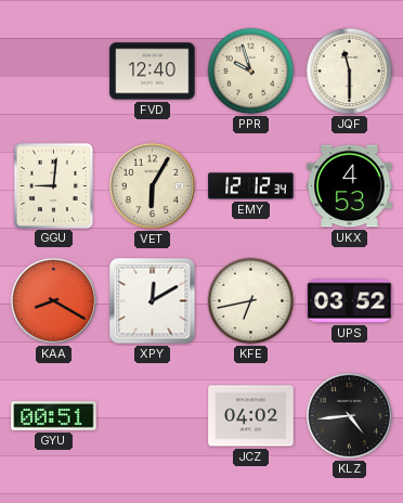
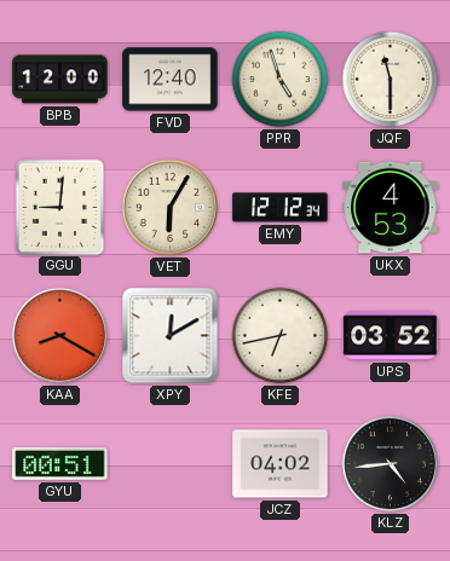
BPB: none -> 12:00 (60, 80)
PPR: 9:57 -> 4:57 (281, 80)
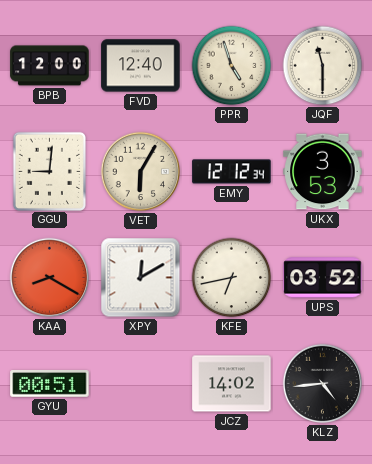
UKX: 4:53 -> 3:53 (323, 172)
JCZ: 04:02 -> 14:02 (232, 384)
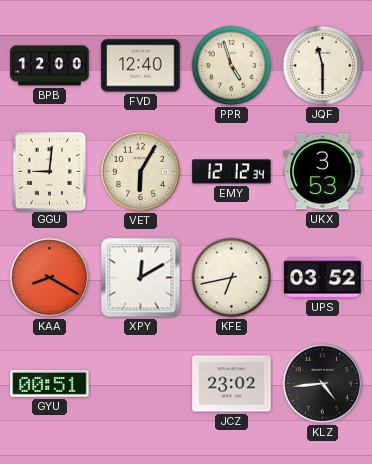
JCZ: 14:02 -> 23:02 (232, 384)
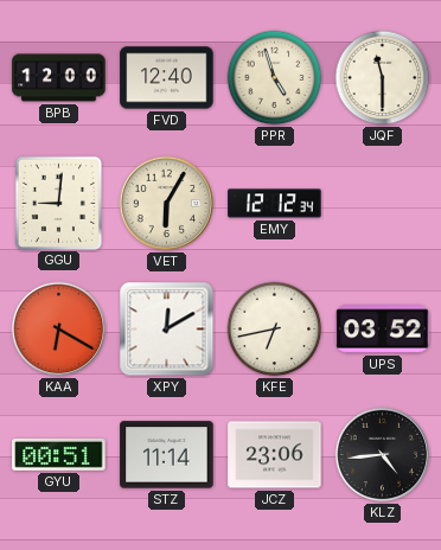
UKX: 3:53 -> none (323, 172)
KAA: 8:20 -> 6:20 (59, 330)
STZ: none -> 11:14 (167, 455)
JCZ: 23:02 -> 23:06 (275, 455)
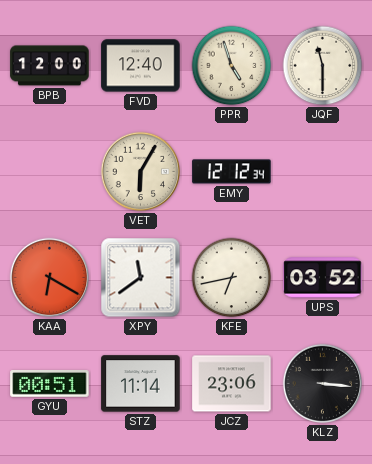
GGU: 9:01 -> none (58, 203)
XPY: 12:10 -> 11:39 (141, 278)
KLZ: 4:44 -> 3:16 (323, 384)
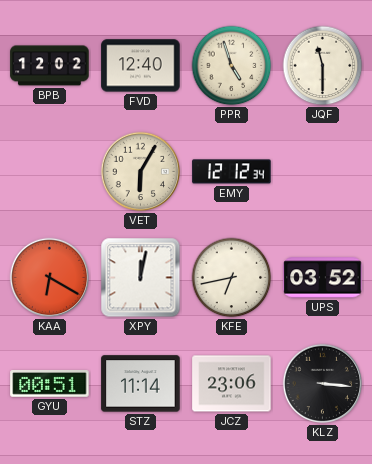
BPB: 12:00 -> 12:02 (50, 66)
XPY: 11:39 -> 12:02 (141, 278)
